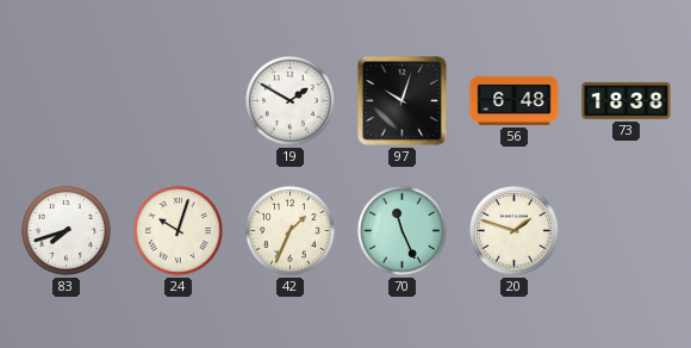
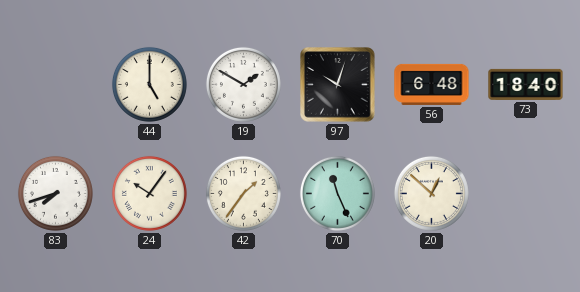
44: none -> 5:00 (149, 84)
73: 18:38 -> 18:40 (526, 84)
24: 10:03 -> 10:06 (149, 193)
42: 1:34 -> 1:36 (243, 193)
20: 1:48 -> 12:52 (431, 193)
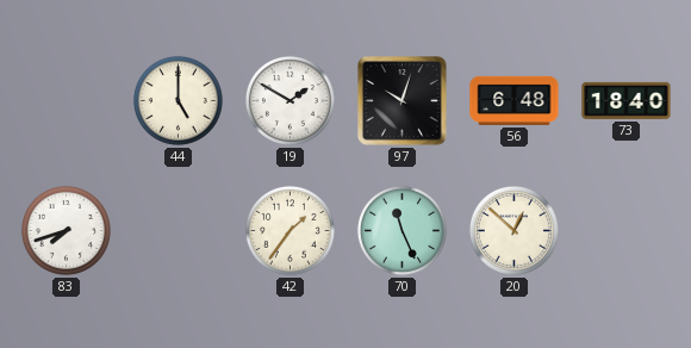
24: 10:06 -> none (149, 193)
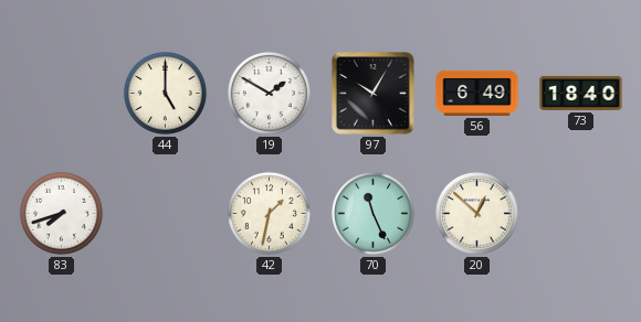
97: 10:03 -> 10:05 (374, 94)
56: 6:48 -> 6:49 (477, 93)
42: 1:36 -> 1:32 (269, 213)
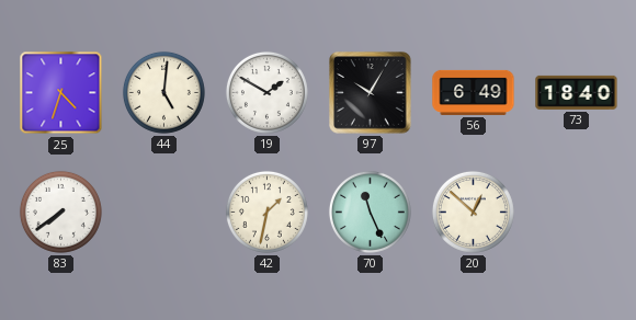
25: none -> 4:33 (61, 93)
44: 5:00 -> 5:01 (163, 92)
83: 7:42 -> 7:39 (60, 212)
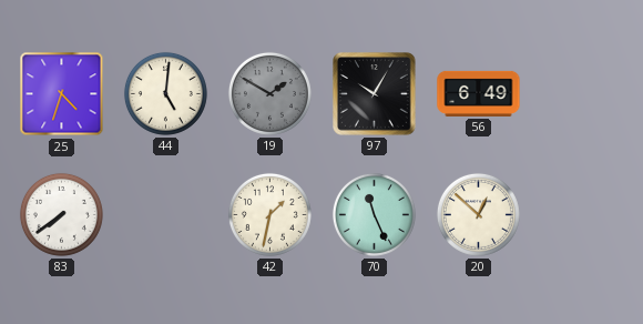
19 dial: white -> grey (269, 93)
73: 18:40 -> none (577, 92)
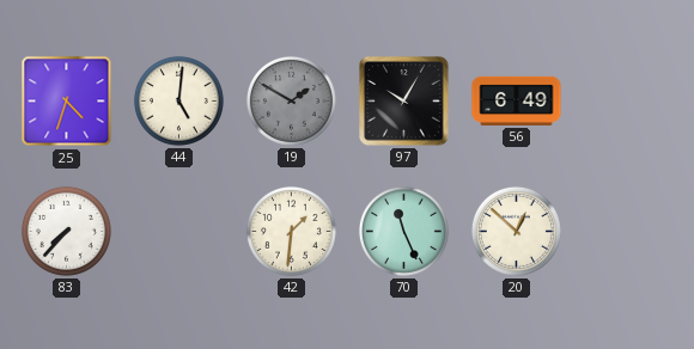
83: 7:39 -> 7:37 (66, 231)
42: 1:32 -> 1:31 (291, 231)
